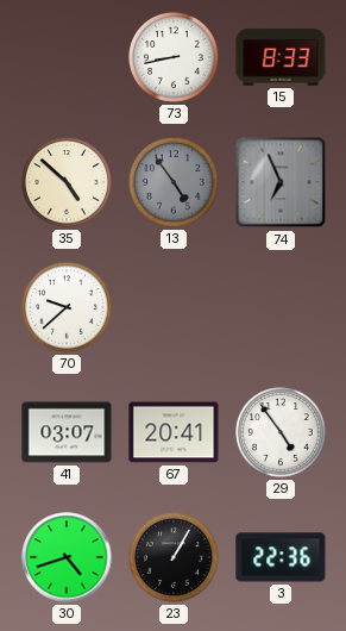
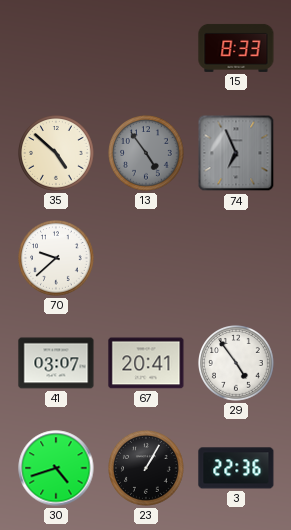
73: 8:43 -> none (175, 58)
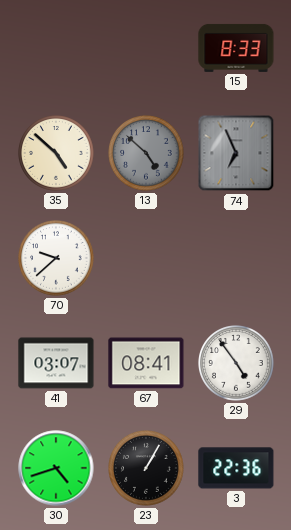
13: 4:54 -> 4:52 (147, 154)
67: 20:41 -> 08:41 (146, 363)
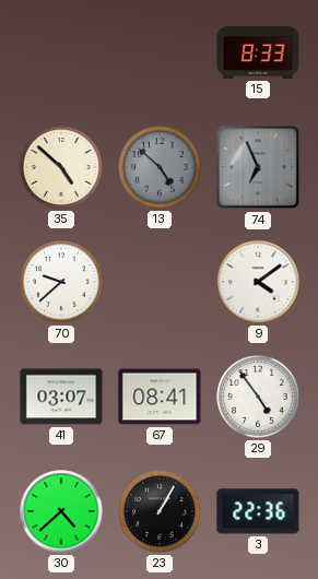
9: none -> 4:09 (258, 282)
30: 4:42 -> 4:38 (61, 511)
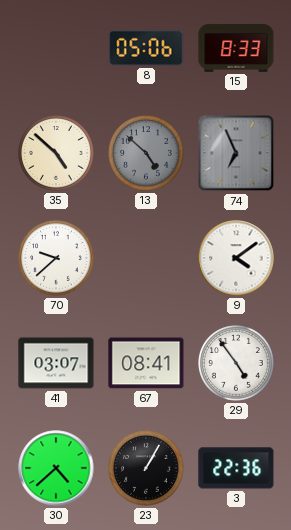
8: none -> 05:06 (146, 48)
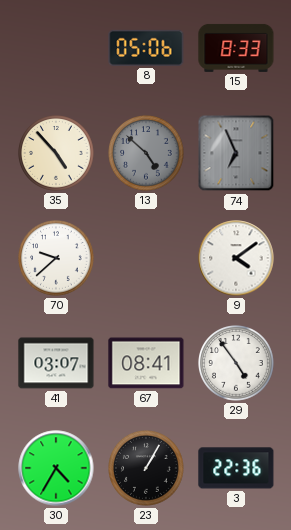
35: 4:52 -> 4:53 (57, 154)
30: 4:38 -> 4:35 (56, 468)
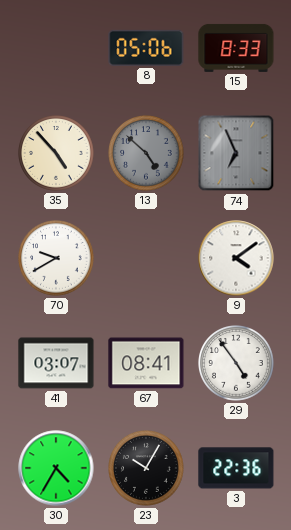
70: 9:38 -> 9:40 (57, 259)
23: 1:05 -> 10:05 (147, 469)
